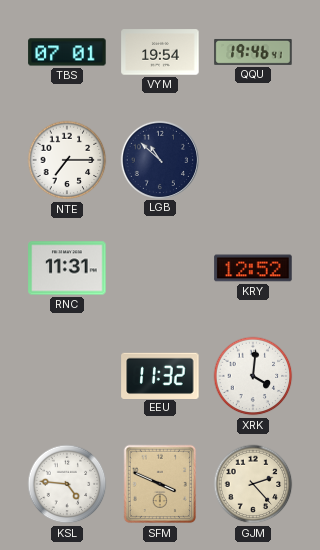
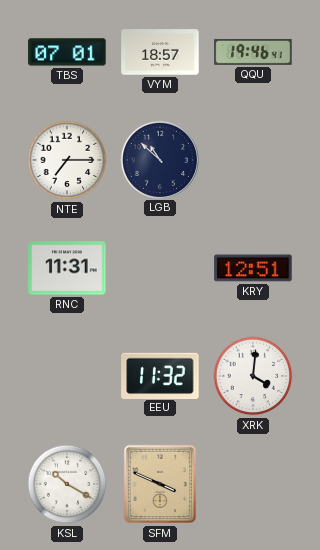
VYM: 19:54 -> 18:57 (160, 52)
KRY: 12:52 -> 12:51 (253, 268)
KSL: 4:46 -> 10:20 (67, 484)
GJM: 2:23 -> none (253, 484)
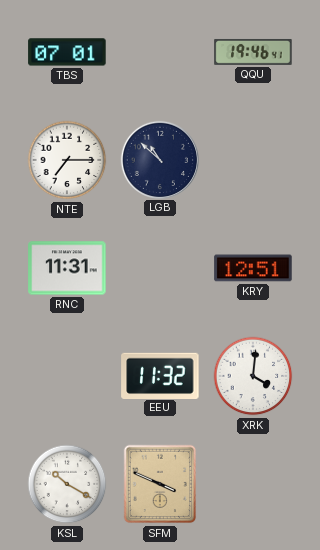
VYM: 18:57 -> none (160, 52)
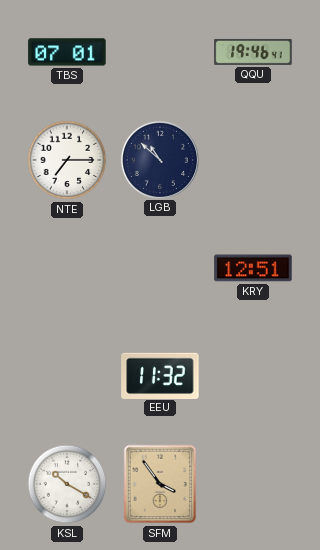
RNC: 11:31 -> none (67, 268)
XRK: 4:01 -> none (253, 376)
SFM: 3:49 -> 3:54 (160, 484)
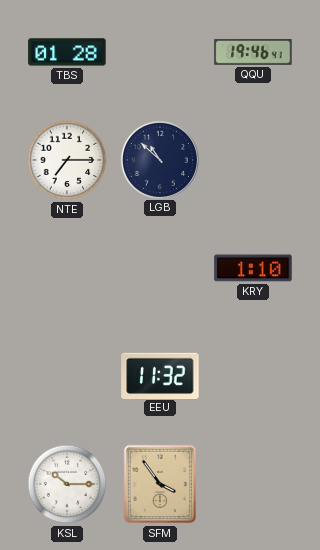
TBS: 07:01 -> 01:28 (67, 52)
KRY: 12:51 -> 1:10 (253, 268)
KSL: 10:20 -> 10:15 (67, 484)
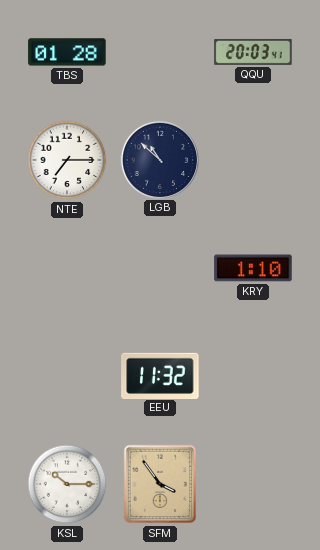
QQU: 19:46 -> 20:03 (253, 52)
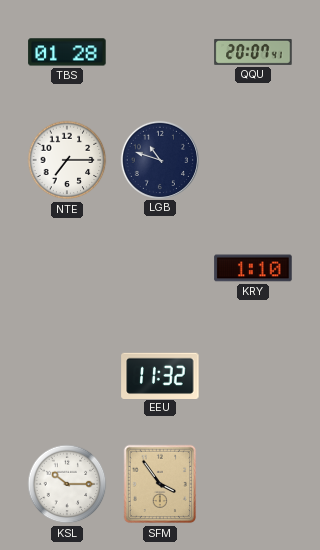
QQU: 20:03 -> 20:07 (253, 52)
LGB: 10:52 -> 10:48 (159, 159)
